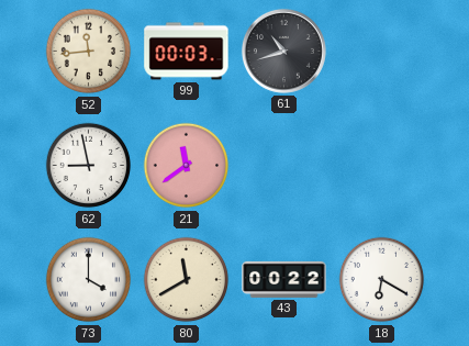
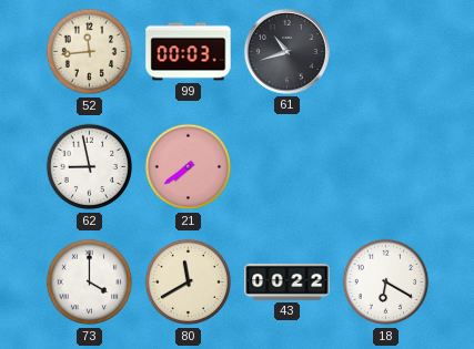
21: 11:39 -> 7:39 (189, 167)
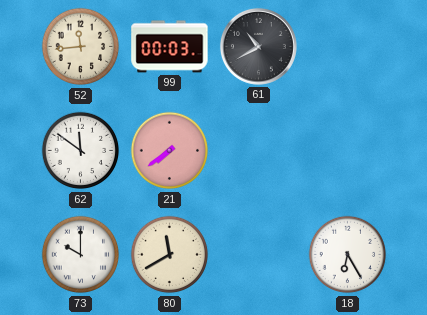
61: 10:42 -> 10:40 (258, 46)
62: 8:58 -> 11:51 (81, 151)
73: 4:00 -> 10:00 (81, 255)
43: 00:22 -> none (288, 281)
18: 6:20 -> 6:25 (348, 255)
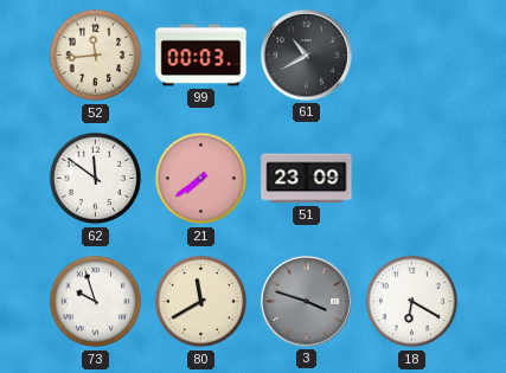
51: none -> 23:09 (307, 179)
73: 10:00 -> 9:57 (96, 302)
3: none -> 3:48 (306, 301)
18: 6:25 -> 6:20 (412, 302)
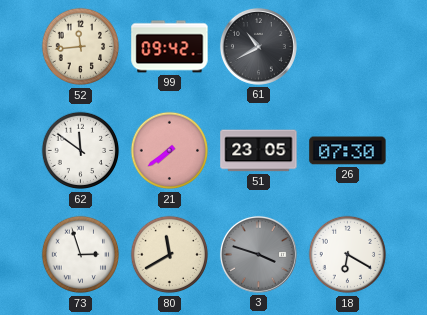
99: 00:03 -> 09:42 (170, 47)
51: 23:09 -> 23:05 (259, 151)
26: none -> 07:30 (348, 151)
73: 9:57 -> 2:57 (81, 255)
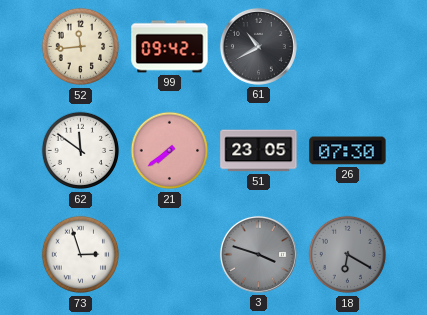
80: 11:40 -> none (170, 255)
18 dial: white -> grey (348, 255)
